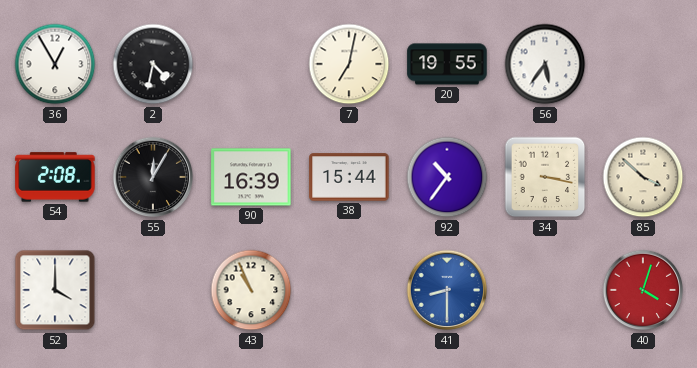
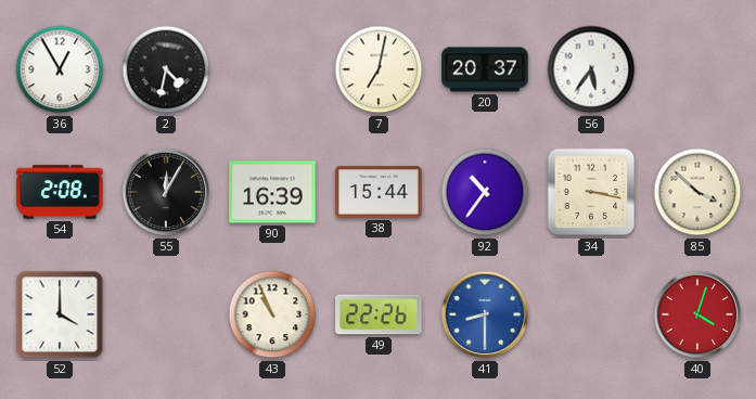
20: 19:55 -> 20:37 (485, 69)
49: none -> 22:26 (379, 314)
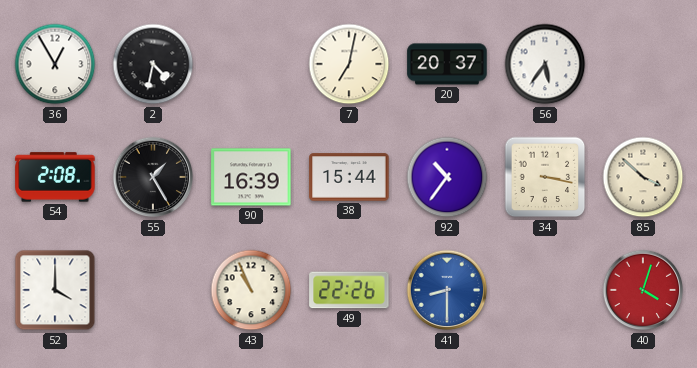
55: 12:05 -> 1:25 (153, 177)
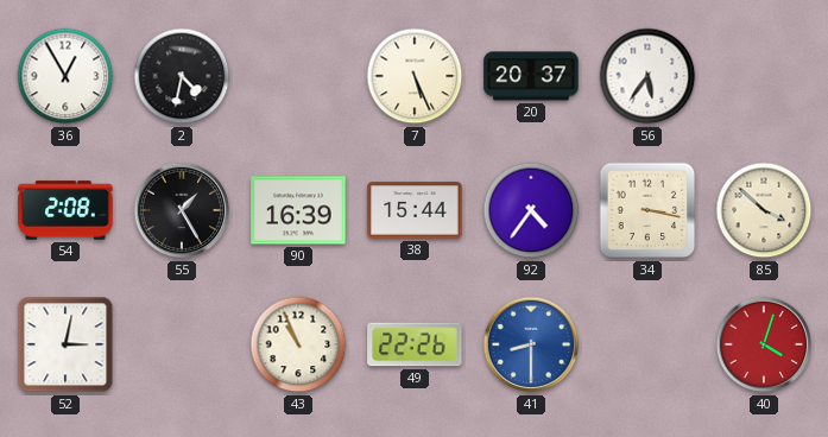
7: 7:02 -> 5:26 (415, 76)
92: 10:36 -> 4:36 (531, 210)
52: 4:00 -> 3:02 (65, 344)
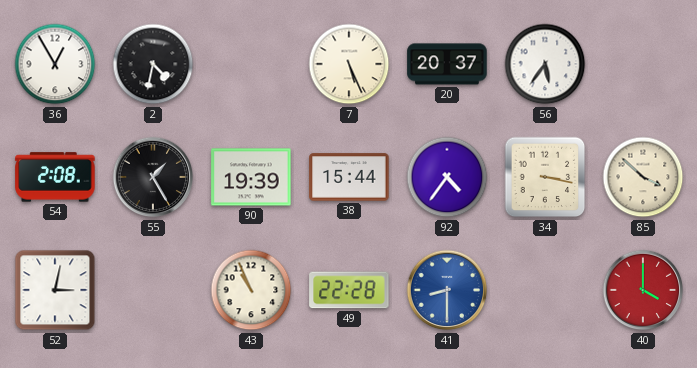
90: 16:39 -> 19:39 (251, 177)
49: 22:26 -> 22:28 (349, 290)
40: 4:03 -> 4:00 (643, 290)
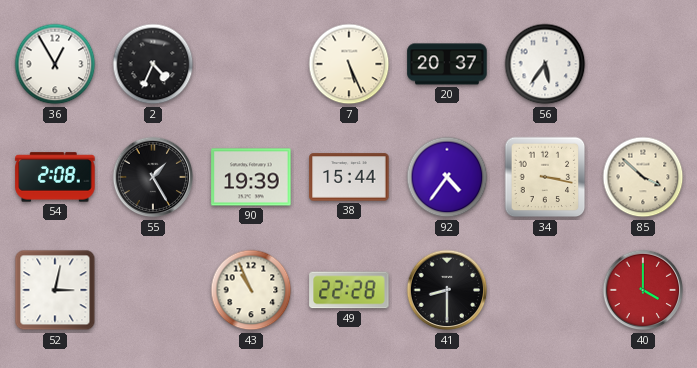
2: 4:32 -> 4:34 (153, 64)
41 dial: blue -> black (447, 290)
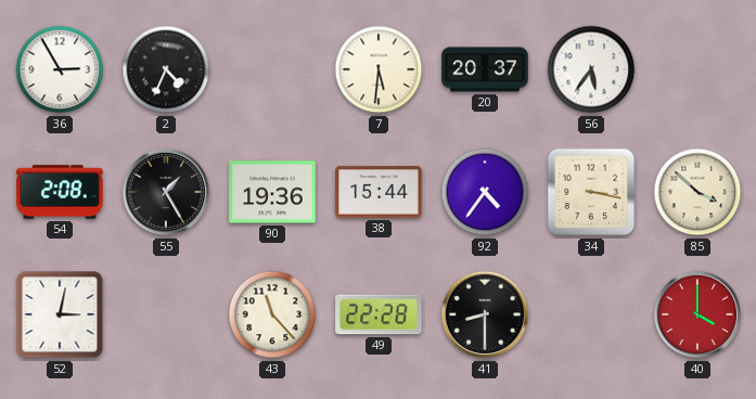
36: 12:55 -> 2:55 (60, 69)
7: 5:26 -> 5:31 (379, 69)
90: 19:39 -> 19:36 (272, 192)
43: 10:56 -> 11:23 (272, 314)
